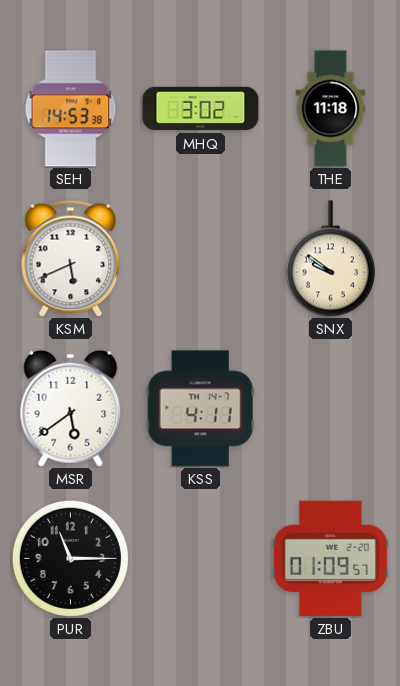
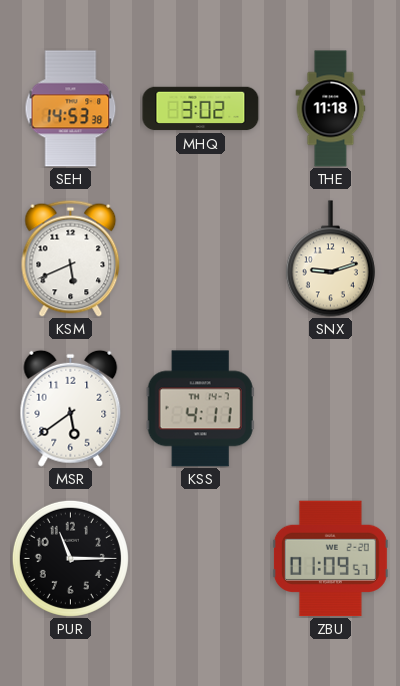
SNX: 9:51 -> 9:12 (330, 259)
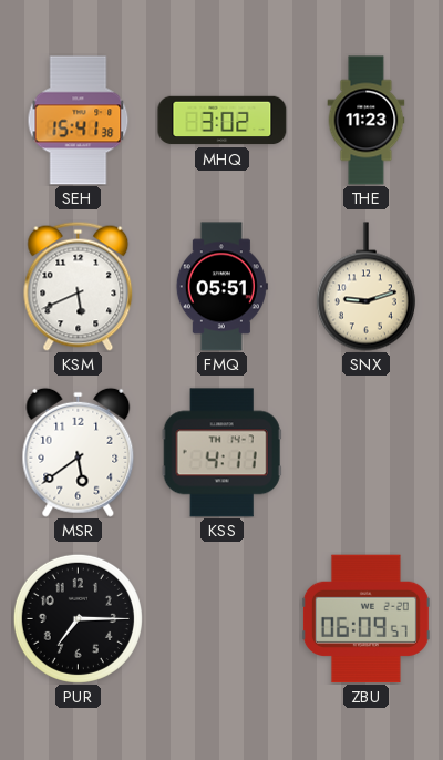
SEH: 14:53 -> 15:41 (79, 121)
THE: 11:18 -> 11:23 (367, 121)
FMQ: none -> 05:51 (221, 287)
PUR: 11:15 -> 7:15 (78, 618)
ZBU: 01:09 -> 06:09 (365, 619)
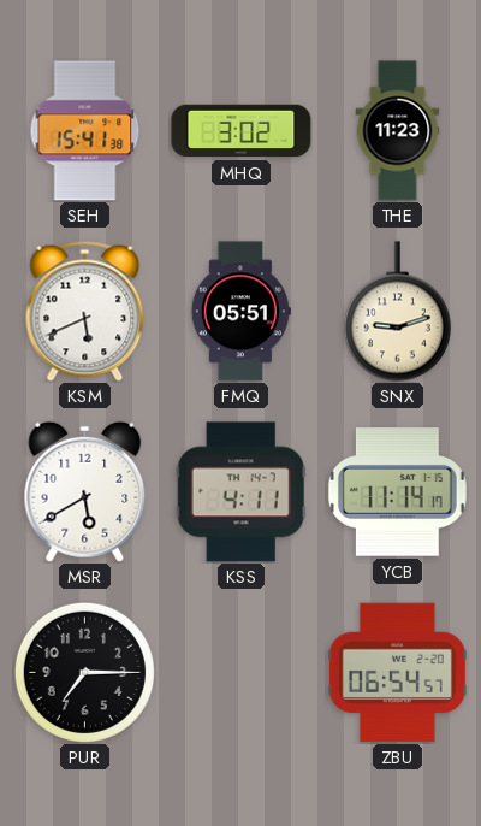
MSR: 5:39 -> 5:40 (85, 491)
YCB: none -> 11:14 (397, 492)
ZBU: 06:09 -> 06:54 (397, 673)
